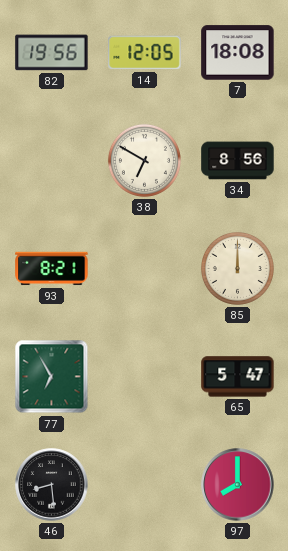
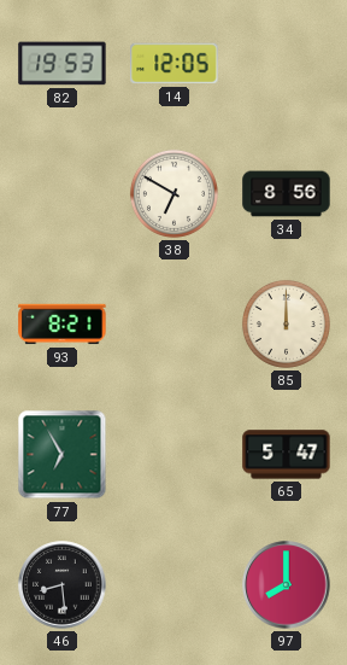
82: 19:56 -> 19:53 (63, 64)
7: 18:08 -> none (238, 53)
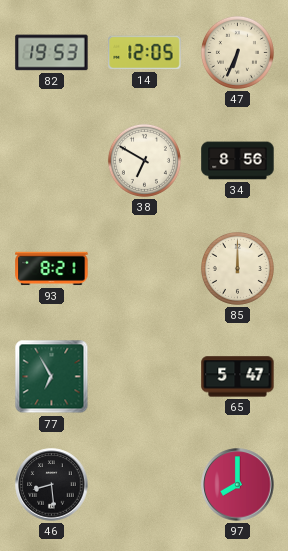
47: none -> 6:34 (237, 52)
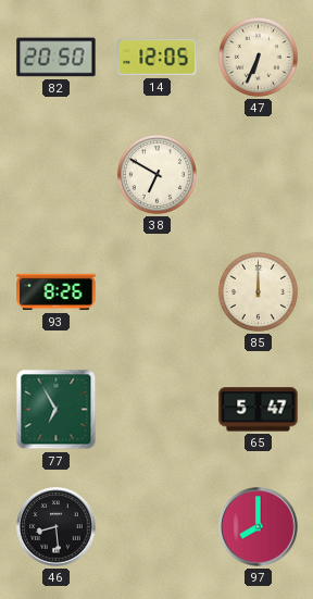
82: 19:53 -> 20:50 (57, 58)
34: 8:56 -> none (238, 161)
93: 8:21 -> 8:26 (57, 292)
